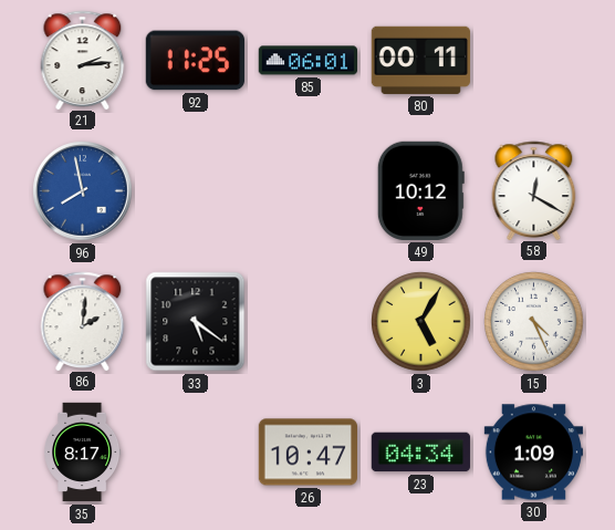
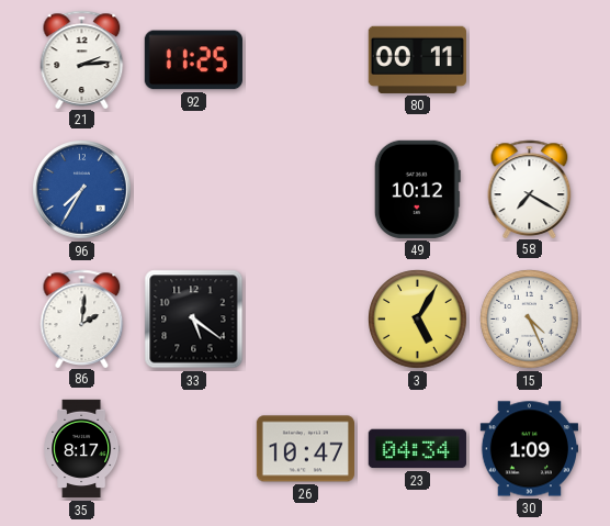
85: 06:01 -> none (307, 61)
96: 7:58 -> 7:35 (82, 190)
58: 12:20 -> 7:20 (530, 189)
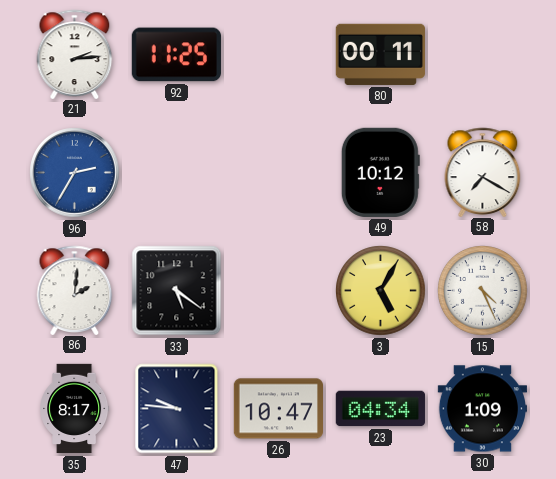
96: 7:35 -> 2:35 (75, 173)
47: none -> 9:46 (177, 409)
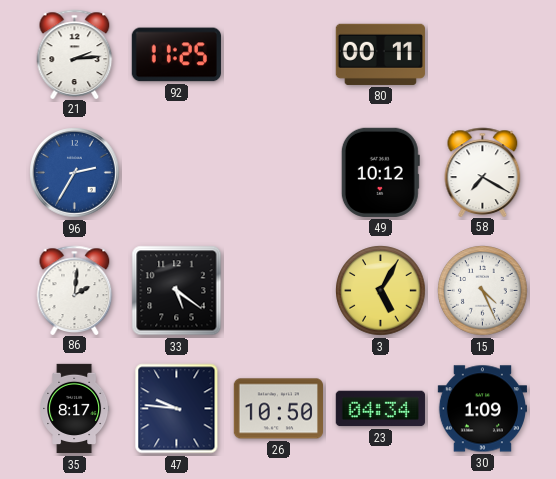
26: 10:47 -> 10:50 (278, 409)
